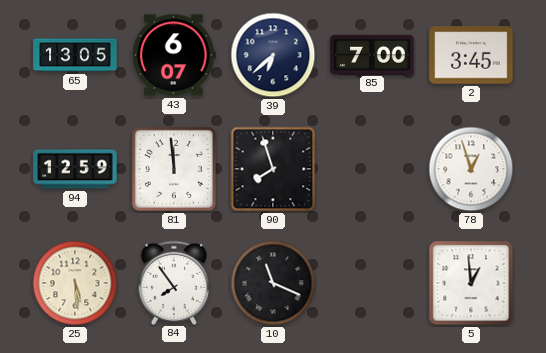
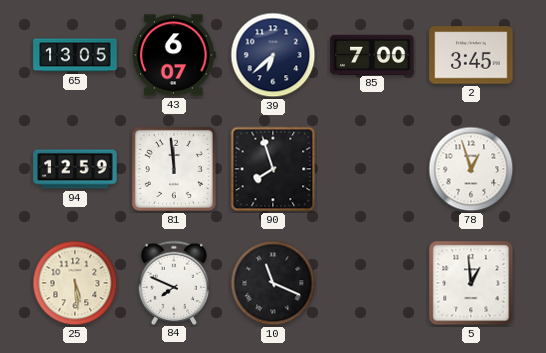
84: 7:54 -> 7:49 (174, 282)
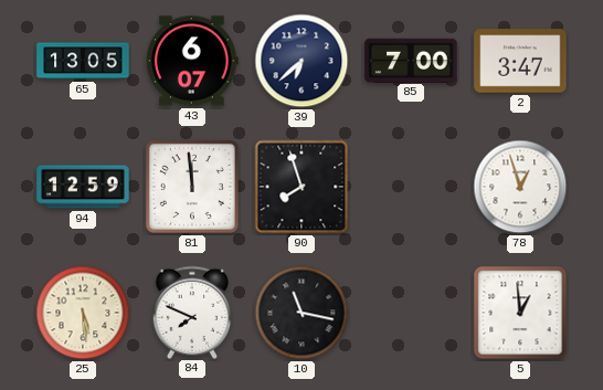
2: 3:45 -> 3:47 (520, 61)
10: 11:19 -> 11:17 (301, 313)
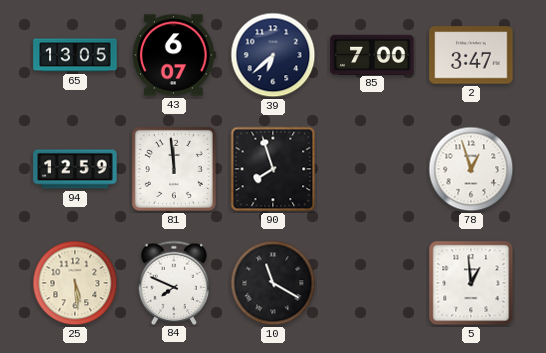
10: 11:17 -> 11:20 (273, 283)
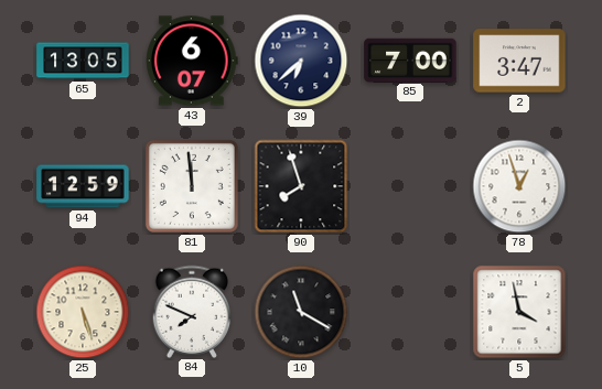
25: 5:29 -> 5:27 (83, 312)
5: 12:59 -> 3:58 (519, 312)
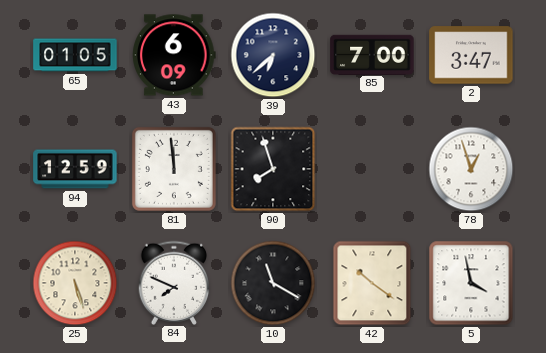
65: 13:05 -> 01:05 (75, 55)
43: 6:07 -> 6:09 (174, 55)
42: none -> 10:21 (372, 283)
